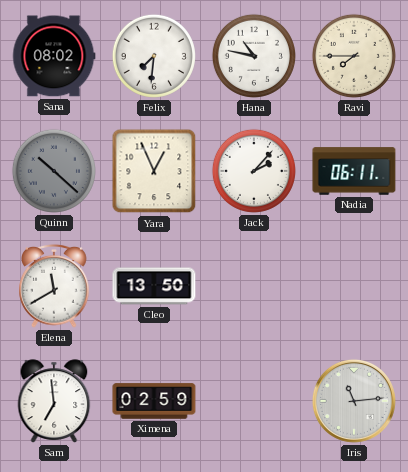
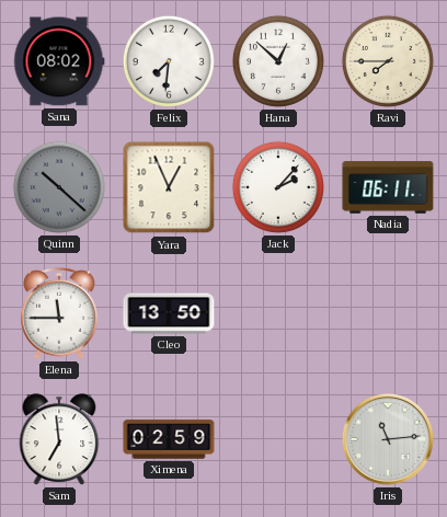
Hana: 10:47 -> 12:52 (278, 61)
Elena: 11:40 -> 11:45 (59, 313)
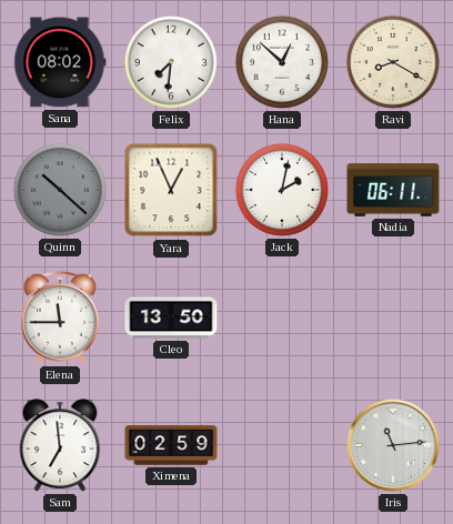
Ravi: 7:45 -> 8:20 (393, 62)
Jack: 2:07 -> 2:02 (282, 190)
